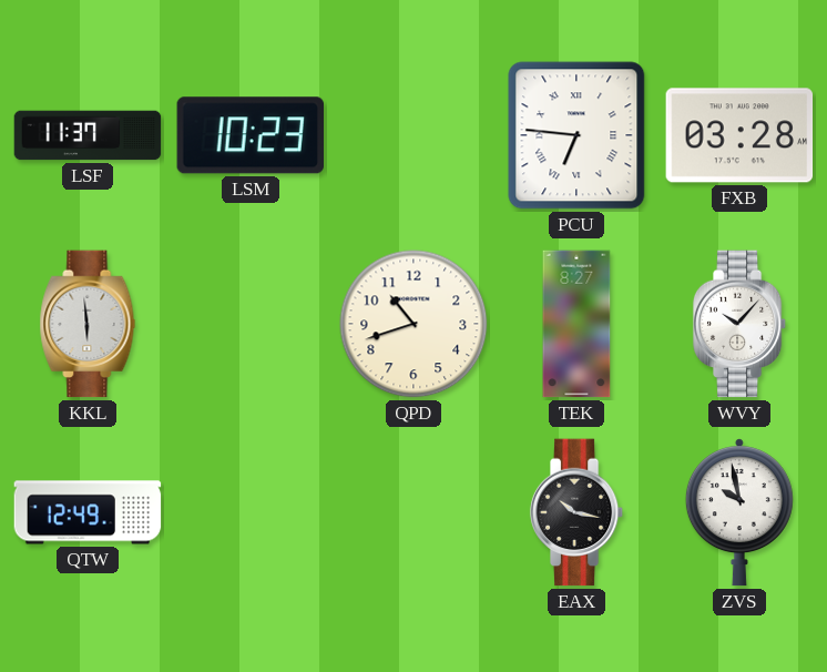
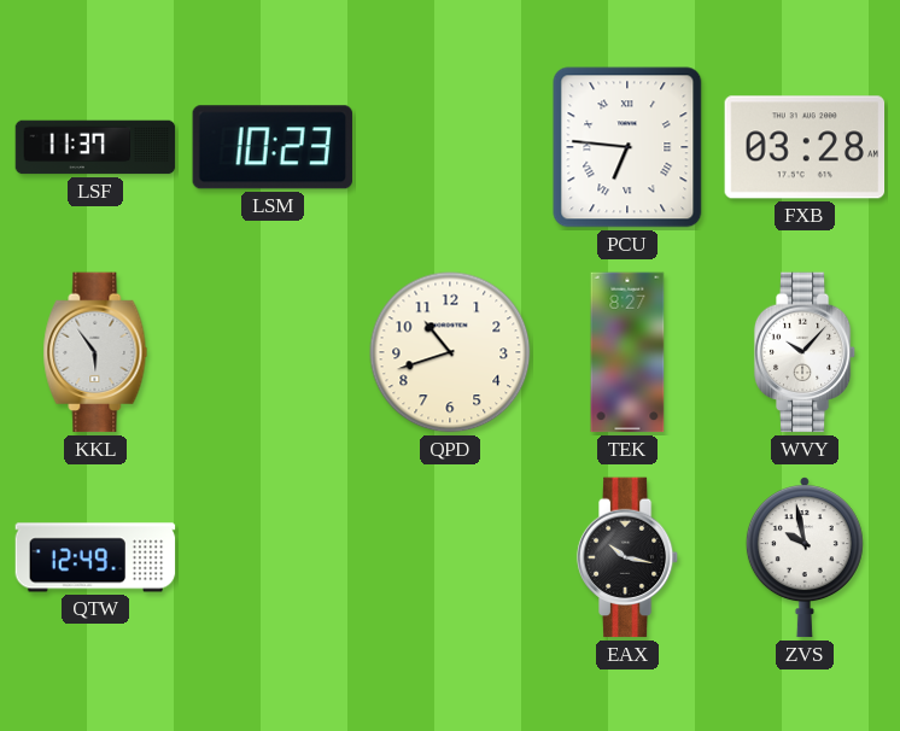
KKL: 5:59 -> 5:54 (95, 352)
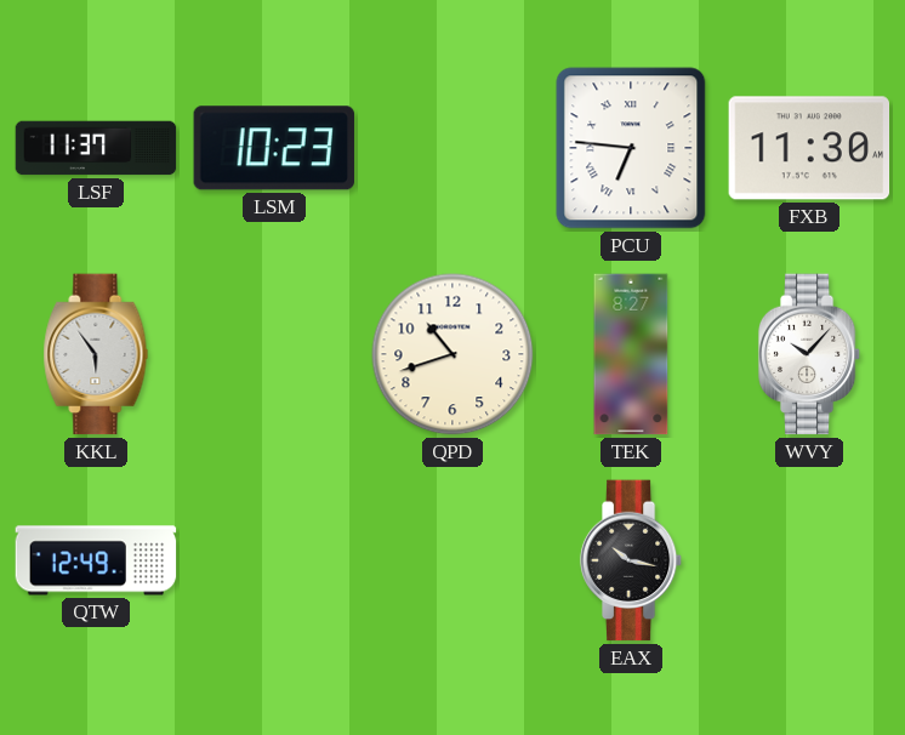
FXB: 03:28 -> 11:30 (809, 148)
ZVS: 9:58 -> none (805, 557)
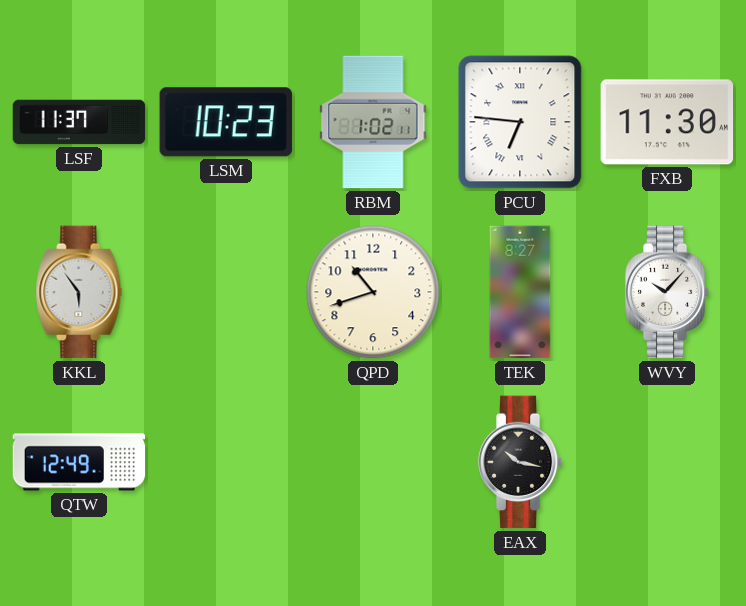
RBM: none -> 1:02 (373, 122)
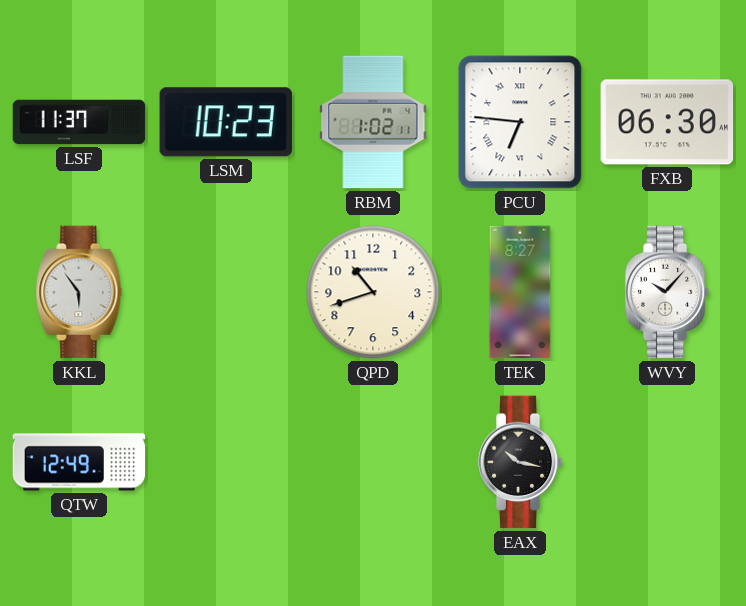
FXB: 11:30 -> 06:30 (667, 122)
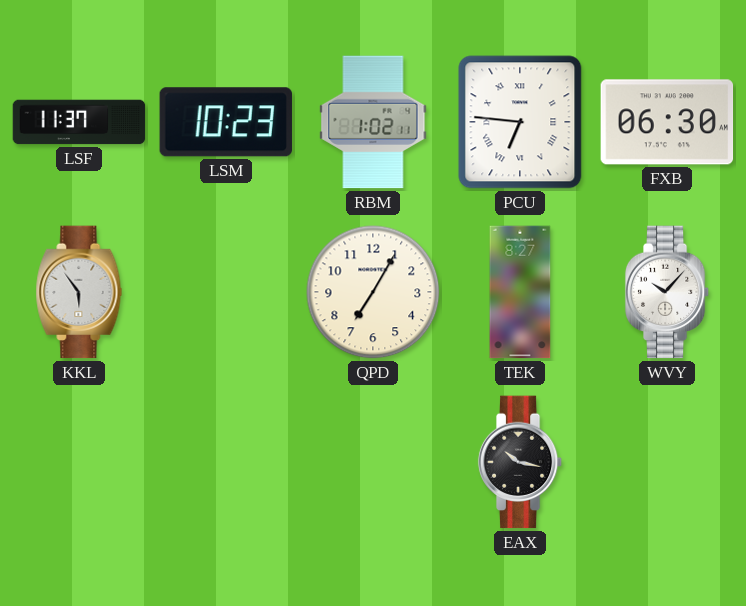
QPD: 10:42 -> 7:05 (373, 292)
QTW: 12:49 -> none (79, 462)
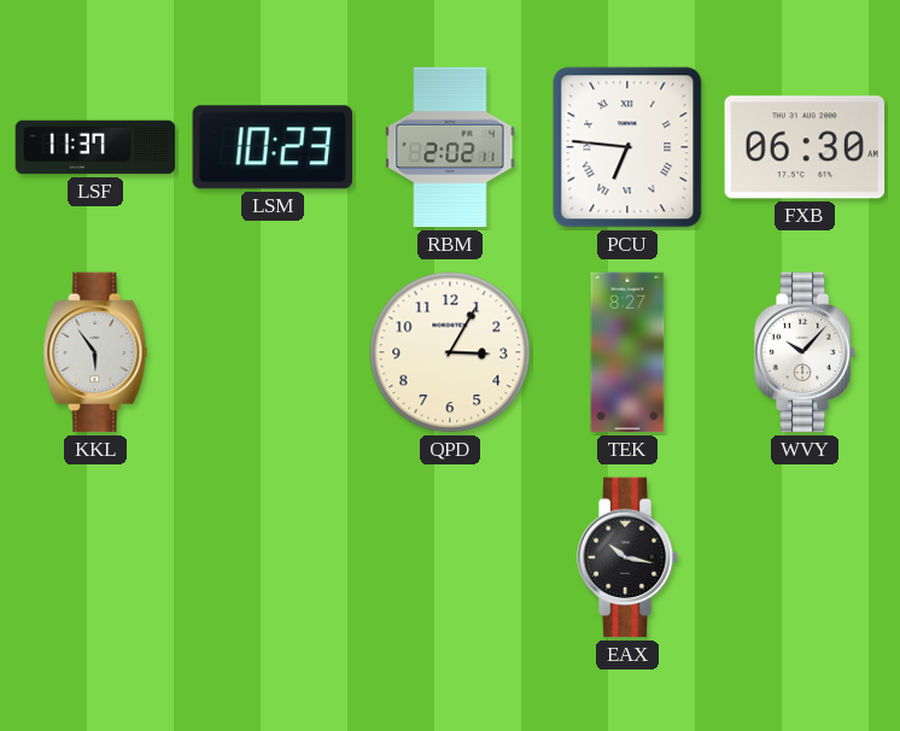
RBM: 1:02 -> 2:02 (450, 147)
QPD: 7:05 -> 3:05 (450, 352)
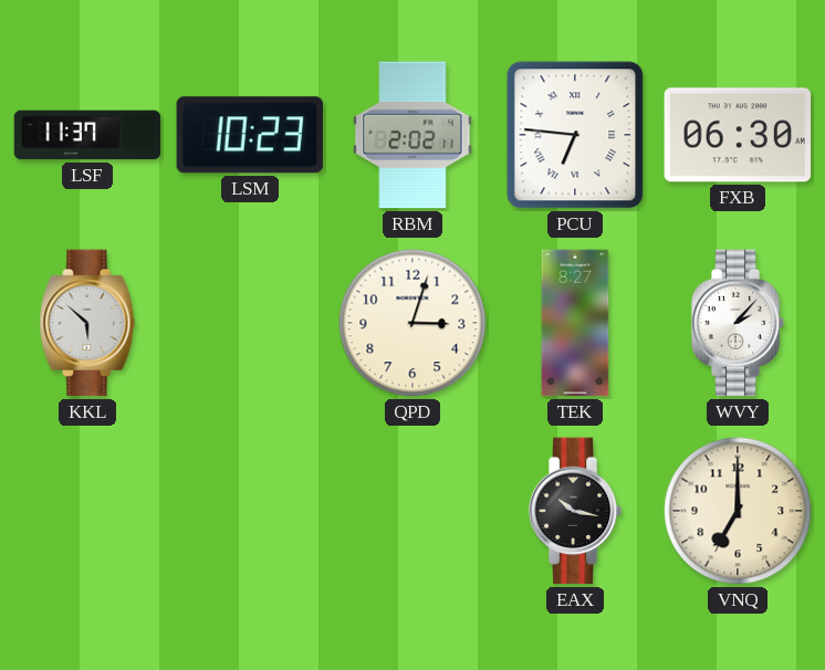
KKL: 5:54 -> 5:52 (87, 323)
QPD: 3:05 -> 3:03 (412, 323)
WVY: 10:07 -> 2:07 (738, 323)
VNQ: none -> 7:00 (738, 511)
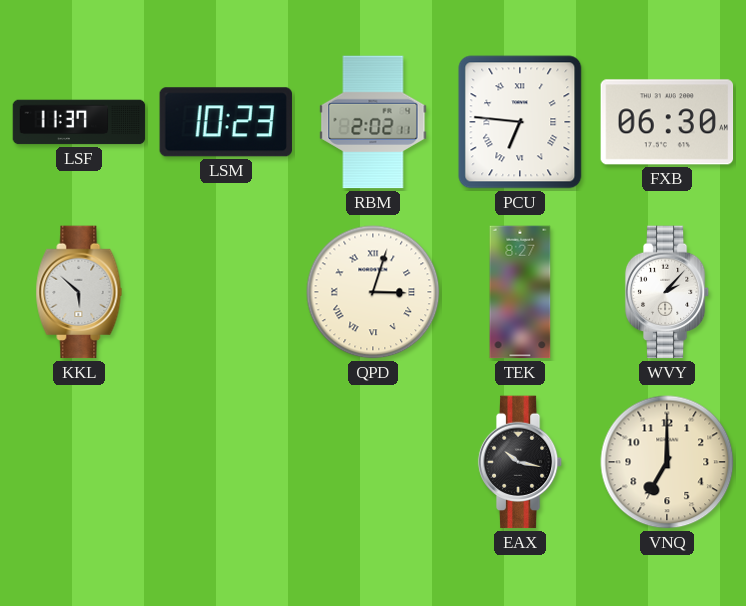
QPD numerals: Arabic -> Roman (373, 292)
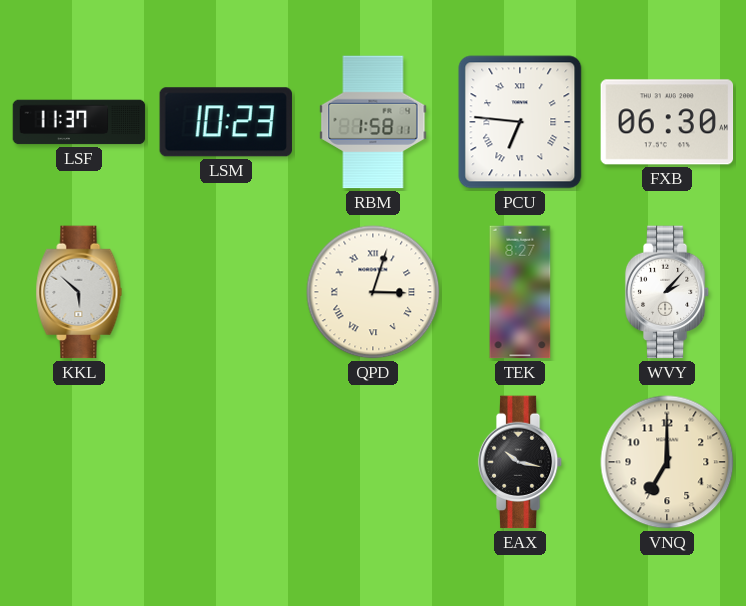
RBM: 2:02 -> 1:58 (373, 122)
